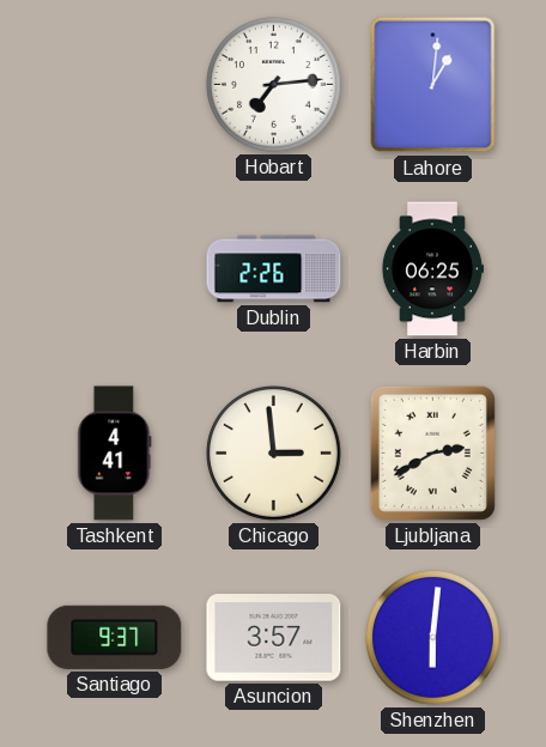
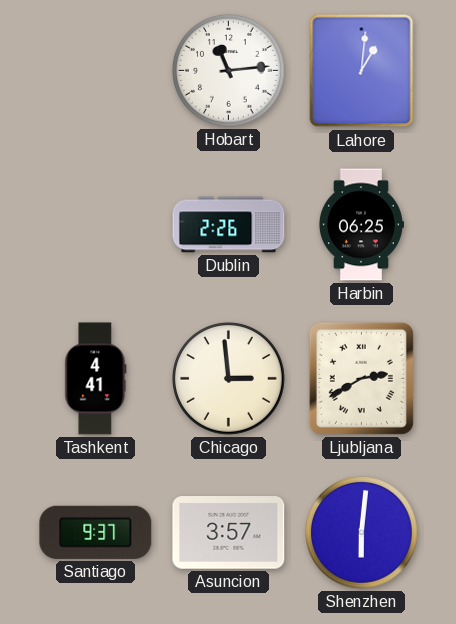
Hobart: 7:14 -> 11:14 (228, 70)
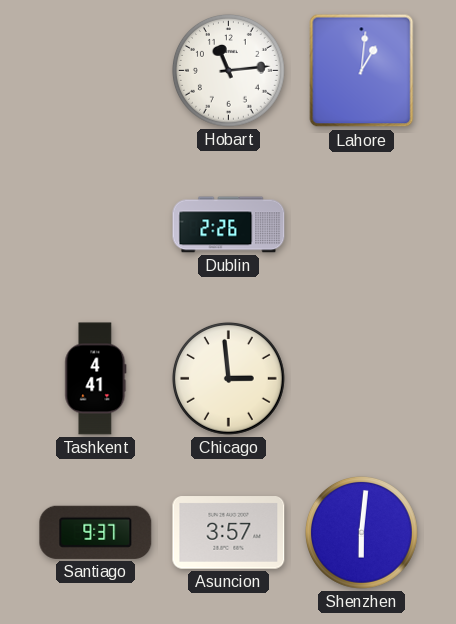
Harbin: 06:25 -> none (361, 225)
Ljubljana: 2:40 -> none (361, 378)
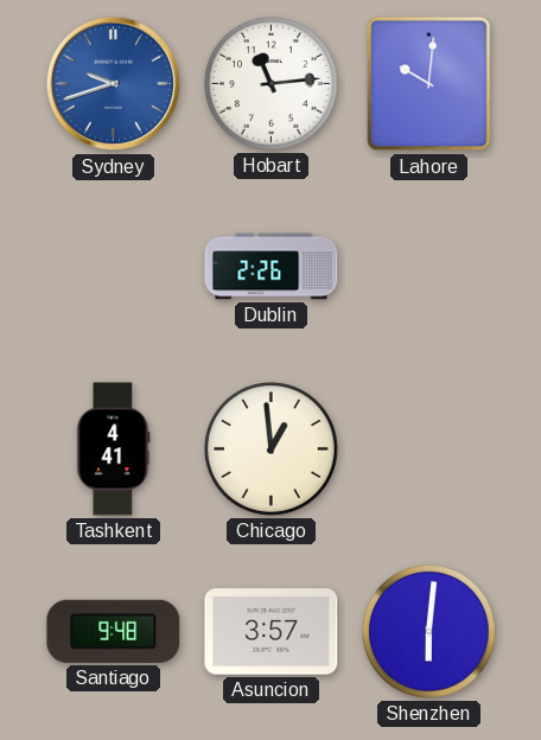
Sydney: none -> 9:42 (114, 84)
Lahore: 1:01 -> 10:01 (429, 84)
Chicago: 2:59 -> 12:59 (270, 448)
Santiago: 9:37 -> 9:48 (114, 631)
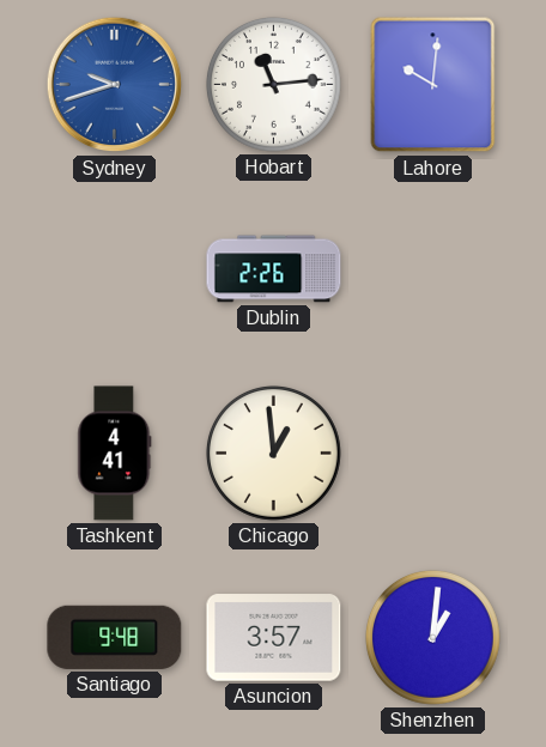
Shenzhen: 6:01 -> 1:01 (432, 637)
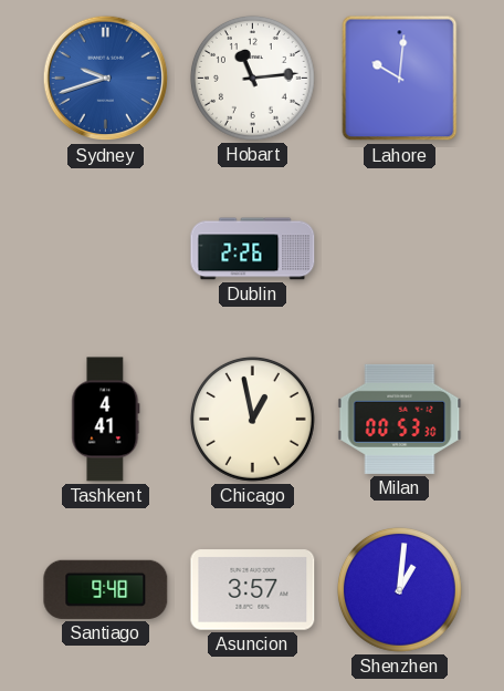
Chicago: 12:59 -> 12:58 (252, 419)
Milan: none -> 00:53 (400, 419)
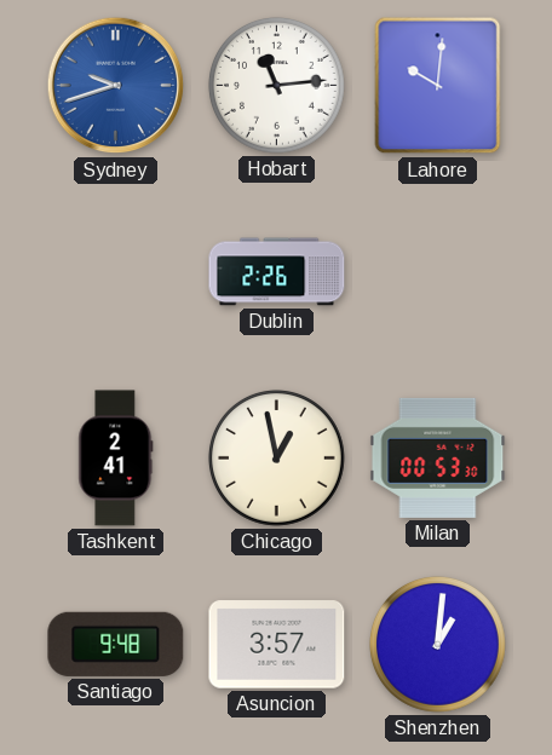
Tashkent: 4:41 -> 2:41 (116, 459)
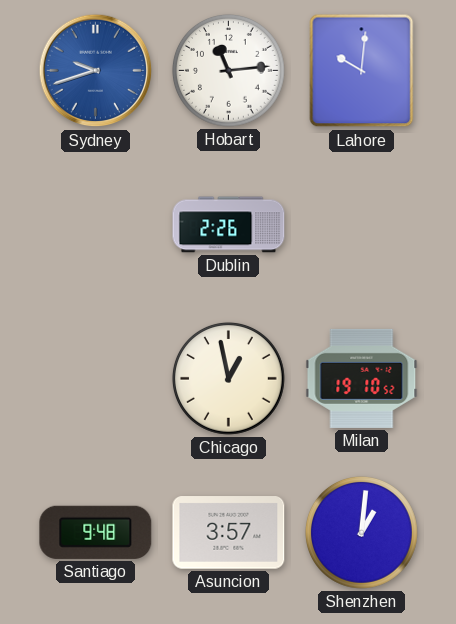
Tashkent: 2:41 -> none (116, 459)
Milan: 00:53 -> 19:10 (362, 378)
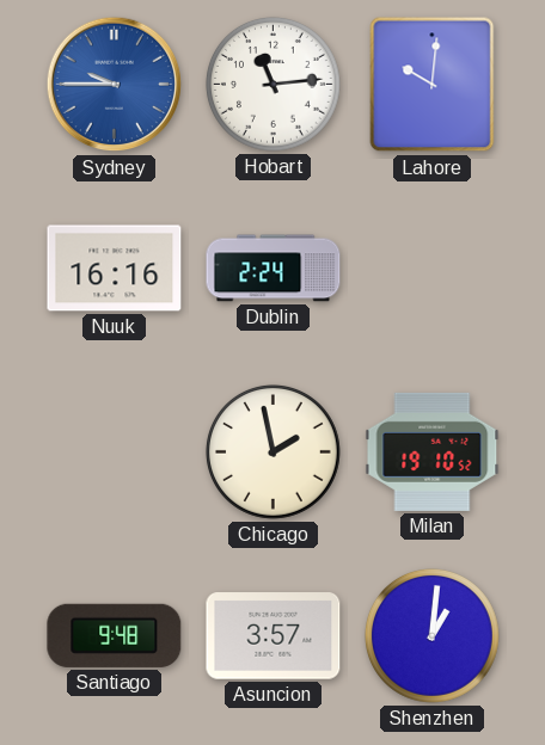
Sydney: 9:42 -> 9:45 (115, 85)
Nuuk: none -> 16:16 (115, 269)
Dublin: 2:26 -> 2:24 (274, 269)
Chicago: 12:58 -> 1:58 (272, 451)
